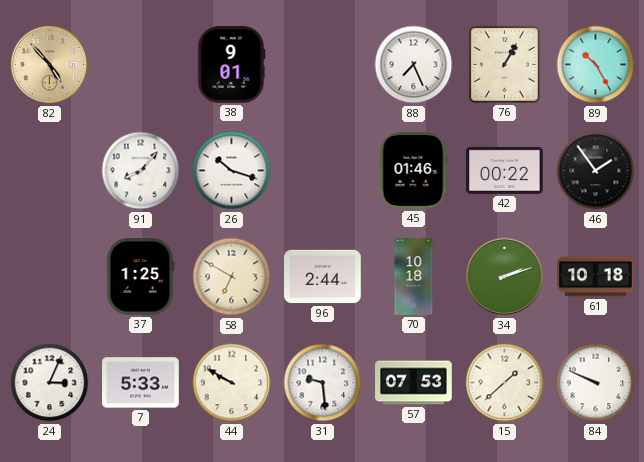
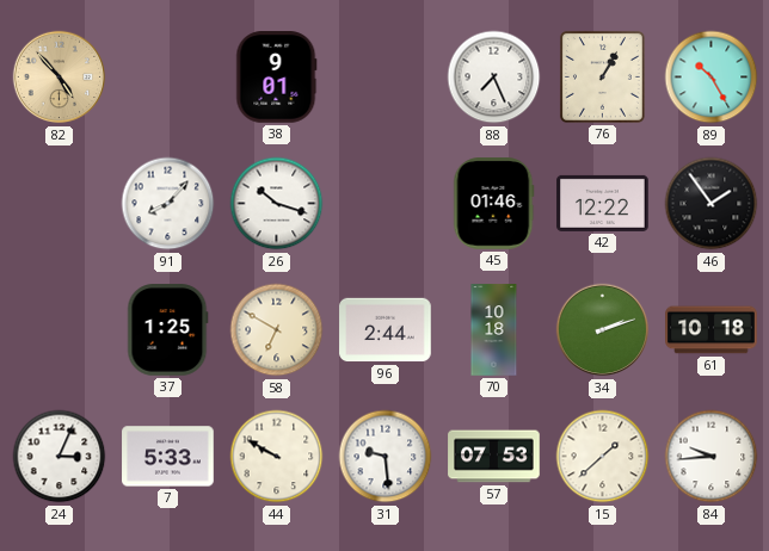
42: 00:22 -> 12:22 (603, 203)
84: 9:49 -> 9:44 (712, 457)
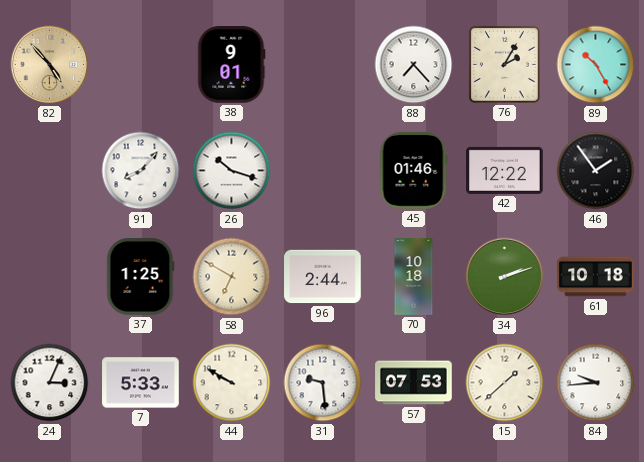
88: 7:26 -> 7:23 (414, 65)
76: 1:05 -> 2:05 (504, 64)
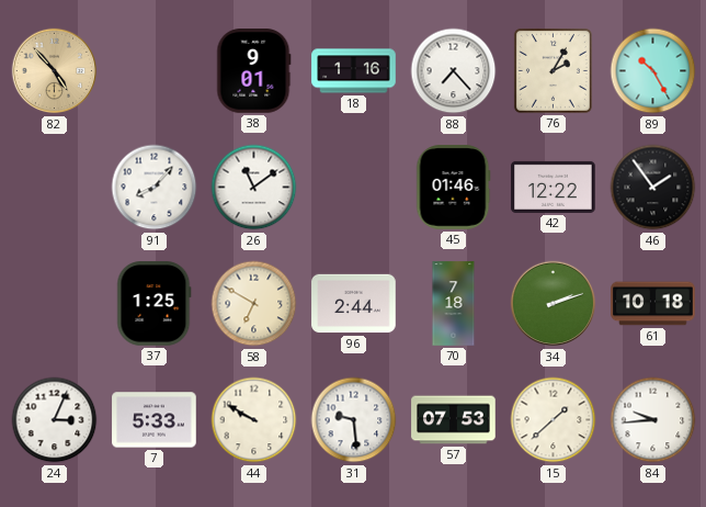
18: none -> 1:16 (354, 71)
26: 10:18 -> 11:09 (254, 188)
70: 10:18 -> 7:18 (454, 304)
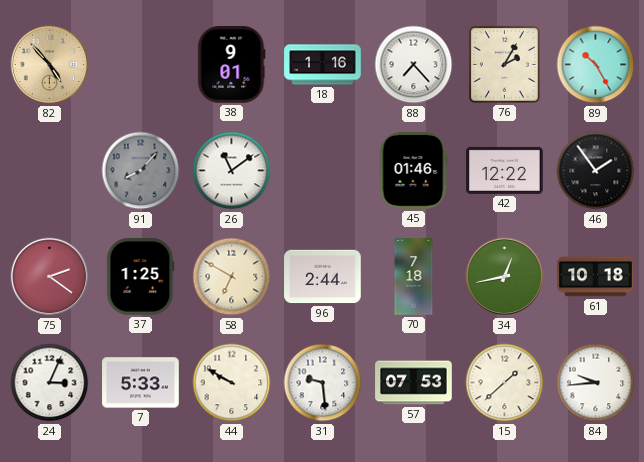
91 dial: white -> grey (141, 171)
75: none -> 2:21 (50, 277)
34: 2:12 -> 12:43 (505, 277)
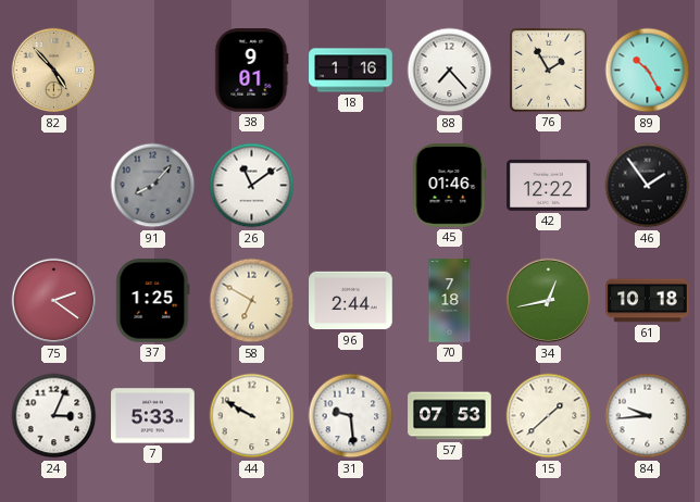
76: 2:05 -> 1:55 (548, 70)
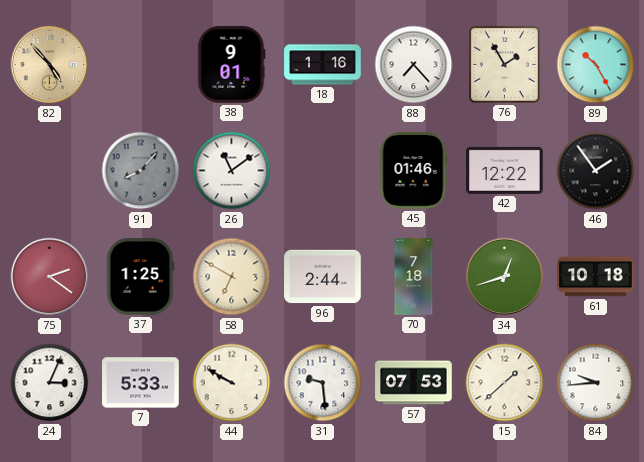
34: 12:43 -> 12:42 (505, 277)
